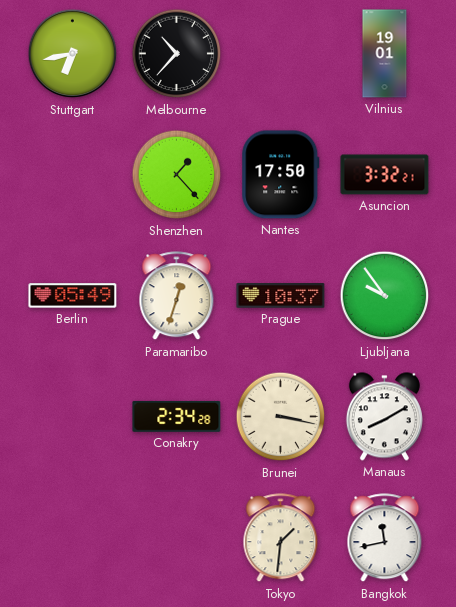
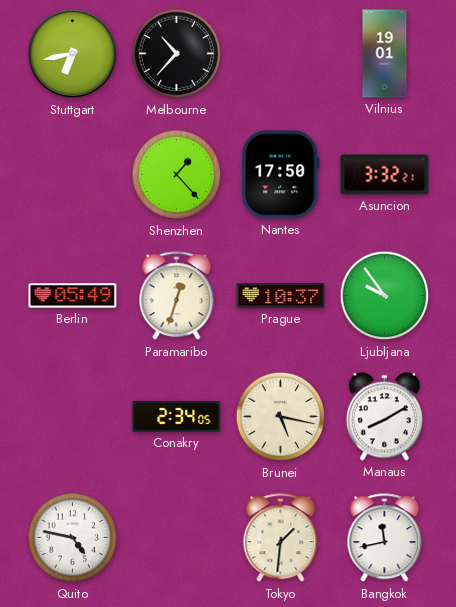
Conakry: 2:34:28 -> 2:34:05 (177, 416)
Brunei: 3:17 -> 5:17 (281, 417)
Quito: none -> 4:47 (73, 538)
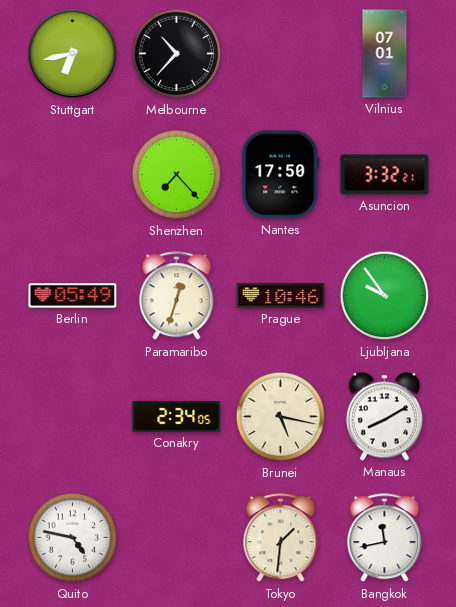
Vilnius: 19:01 -> 07:01 (385, 54)
Shenzhen: 1:23 -> 7:23 (177, 175)
Prague: 10:37 -> 10:46 (281, 296)
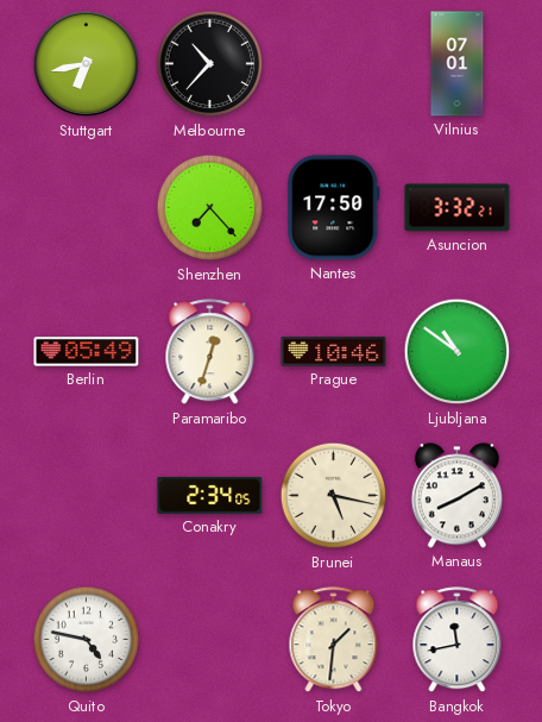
Ljubljana: 9:54 -> 10:51 (458, 352)
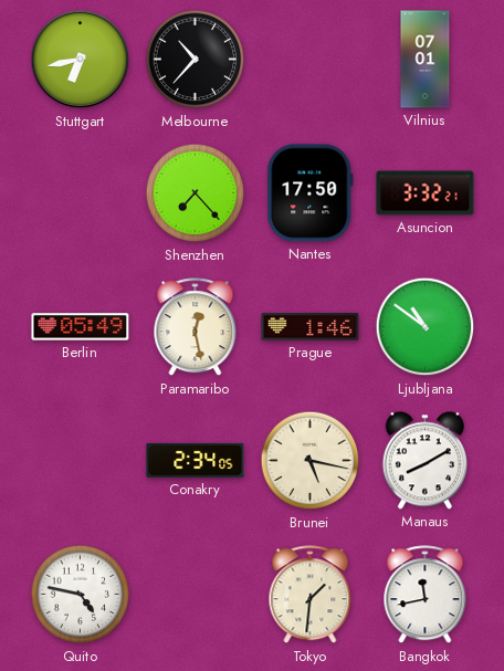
Paramaribo: 12:33 -> 12:28 (196, 327)
Prague: 10:46 -> 1:46 (311, 327)
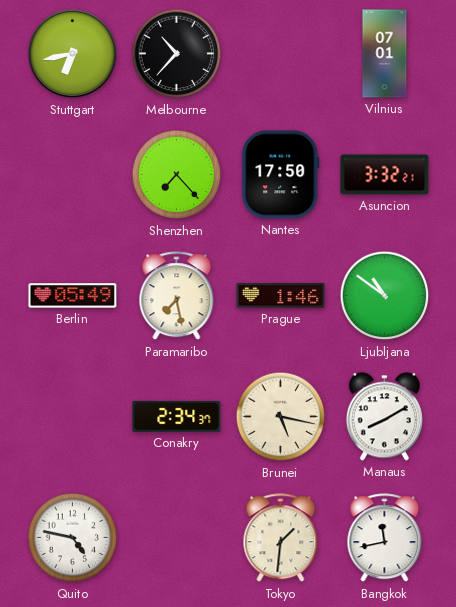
Paramaribo: 12:28 -> 7:28 (177, 296)
Conakry: 2:34:05 -> 2:34:37 (177, 416)
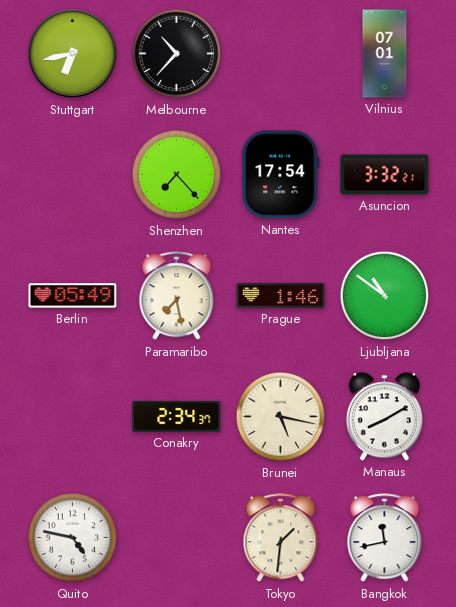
Nantes: 17:50 -> 17:54 (281, 175)
